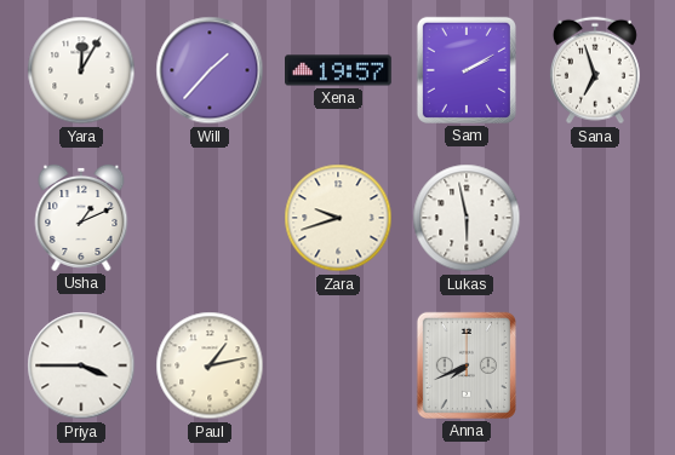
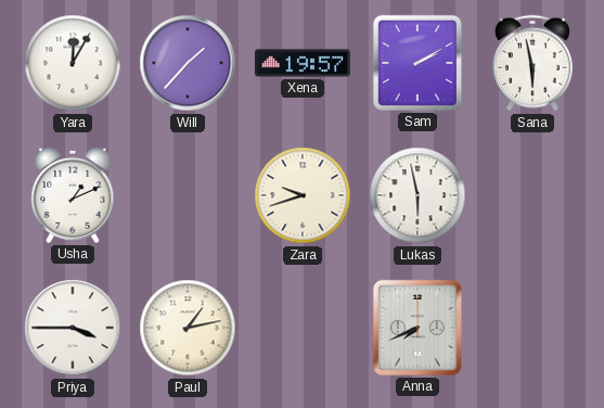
Sana: 6:57 -> 5:58 (532, 63)
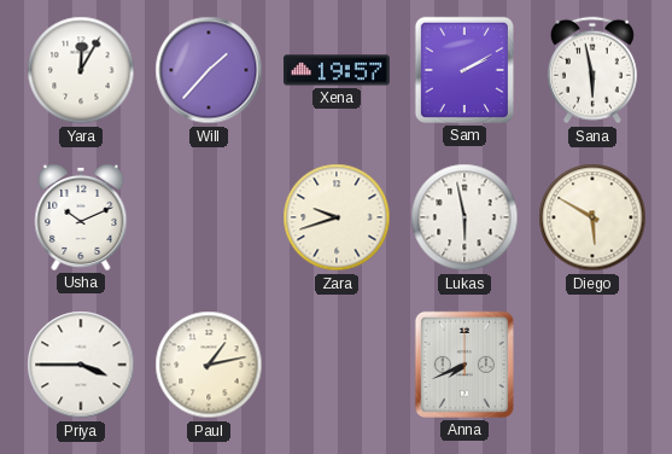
Usha: 1:11 -> 10:11 (81, 217)
Diego: none -> 5:50 (592, 217)
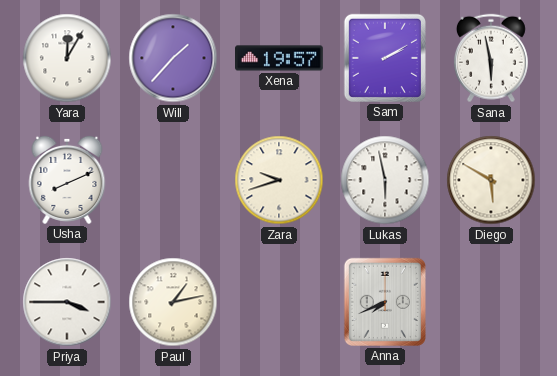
Usha: 10:11 -> 8:11 (67, 180)
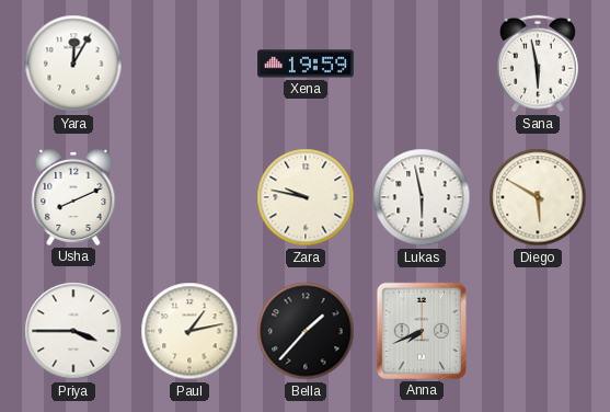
Will: 1:37 -> none (173, 58)
Xena: 19:57 -> 19:59 (307, 64)
Sam: 2:10 -> none (385, 58)
Zara: 9:42 -> 9:47 (306, 197)
Bella: none -> 1:37 (306, 331)
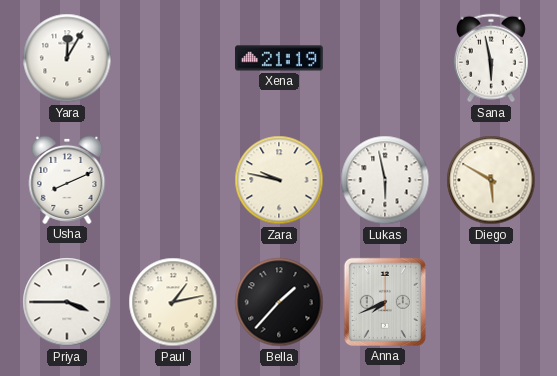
Xena: 19:59 -> 21:19 (280, 58)
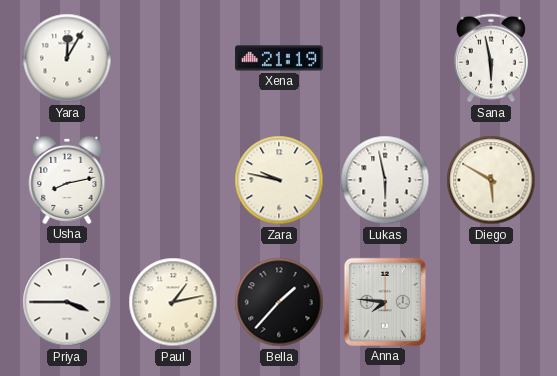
Usha: 8:11 -> 8:13 (67, 180)
Anna: 7:41 -> 7:46 (385, 302)
